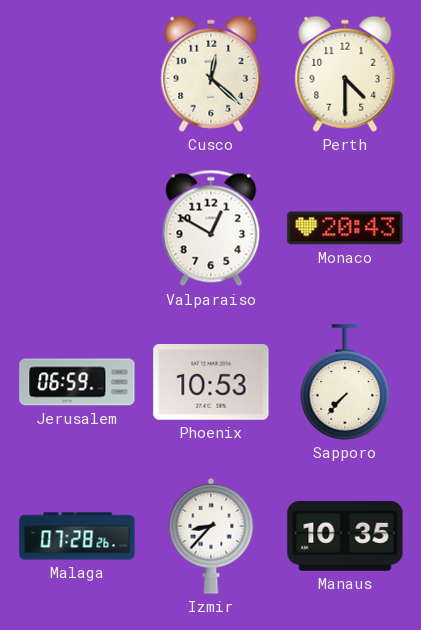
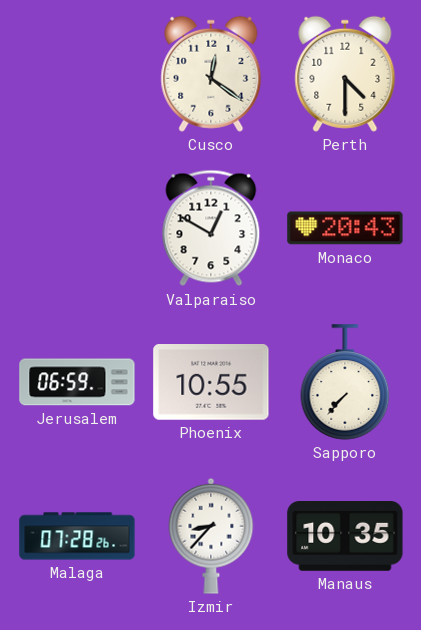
Cusco: 12:22 -> 12:21 (211, 74)
Phoenix: 10:53 -> 10:55 (211, 383)
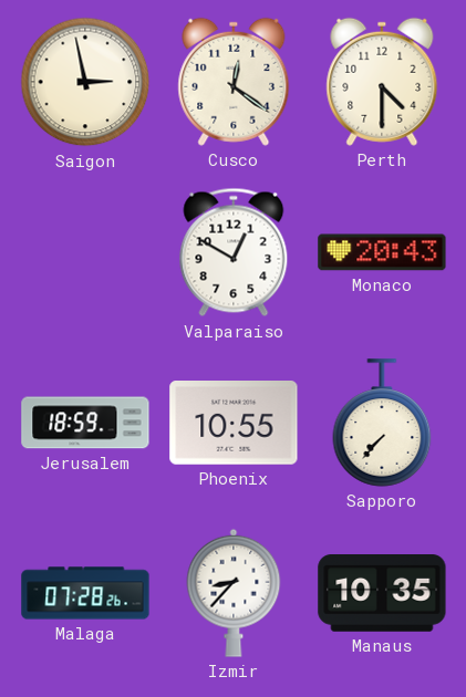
Saigon: none -> 2:58 (85, 82)
Jerusalem: 06:59 -> 18:59 (85, 423)
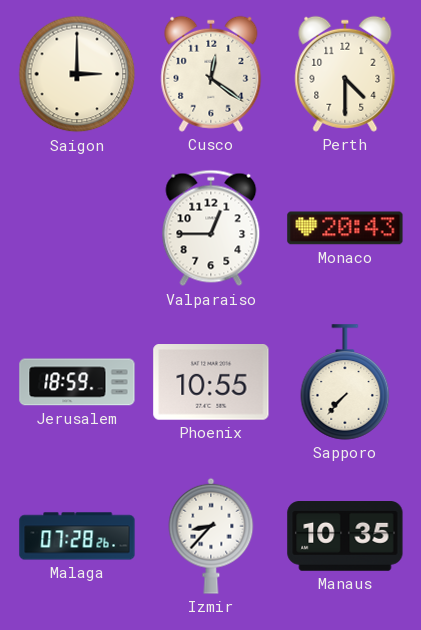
Saigon: 2:58 -> 3:00 (77, 74)
Valparaiso: 12:50 -> 12:45 (211, 228)
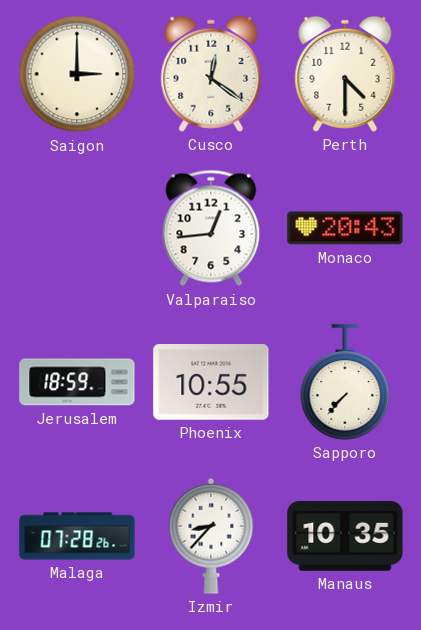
Valparaiso: 12:45 -> 12:44 (211, 228)
